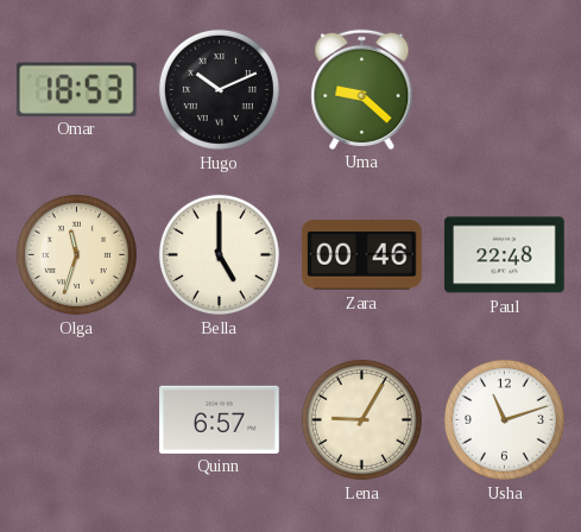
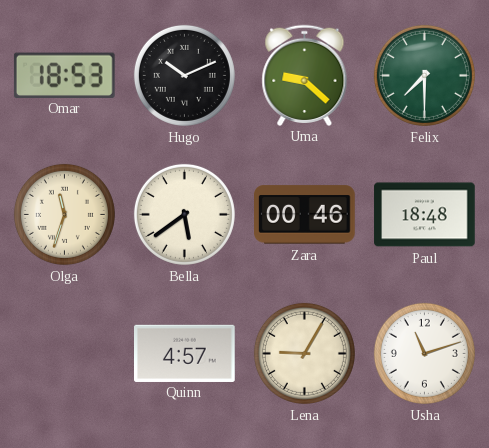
Felix: none -> 7:30 (424, 75)
Bella: 5:00 -> 5:39 (184, 214)
Paul: 22:48 -> 18:48 (425, 215)
Quinn: 6:57 -> 4:57 (185, 353)
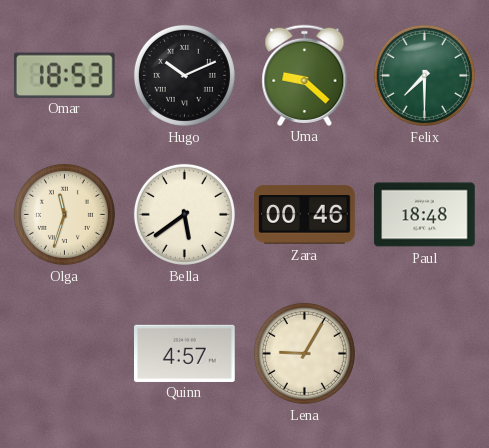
Usha: 11:12 -> none (424, 353)
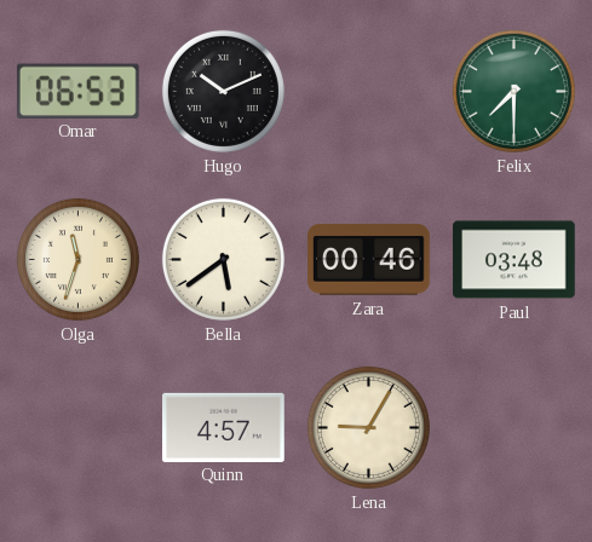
Omar: 18:53 -> 06:53 (77, 91)
Uma: 9:22 -> none (305, 75)
Paul: 18:48 -> 03:48 (515, 260)
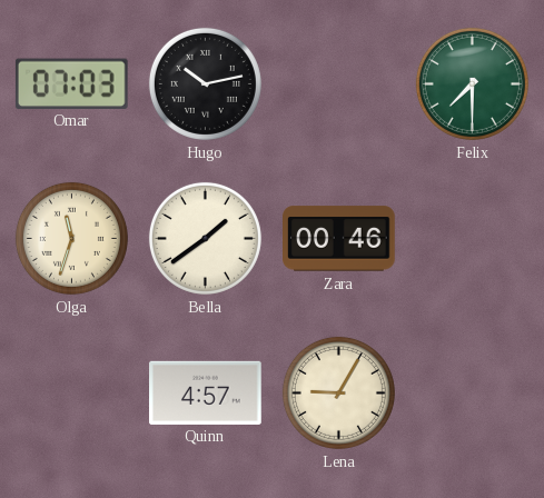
Omar: 06:53 -> 07:03 (71, 83)
Hugo: 10:11 -> 10:13 (205, 83)
Bella: 5:39 -> 1:39 (205, 238)
Paul: 03:48 -> none (515, 260)
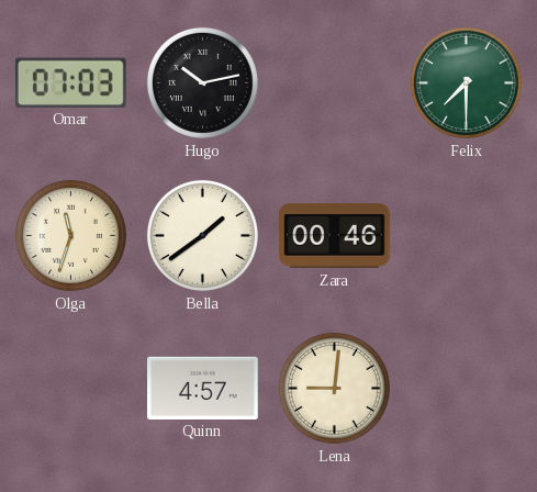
Lena: 9:05 -> 9:01 (334, 388)
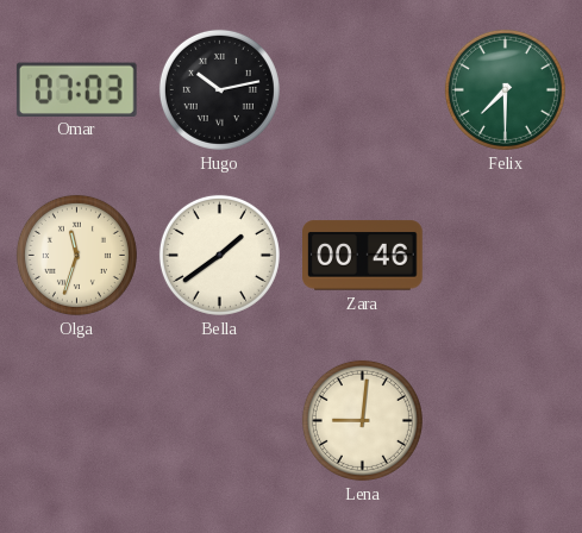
Quinn: 4:57 -> none (203, 388)
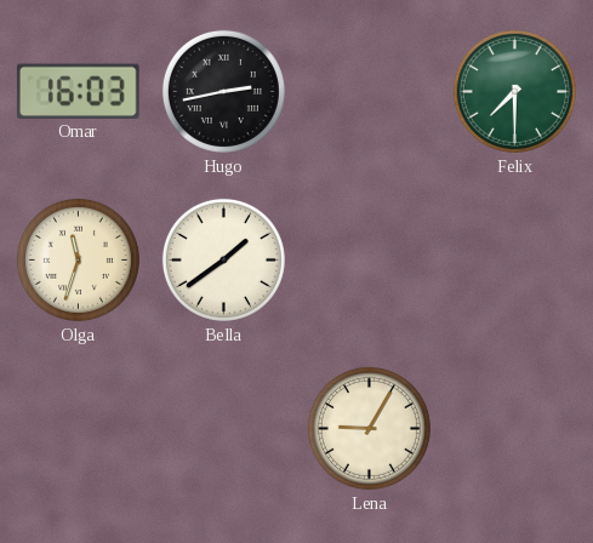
Omar: 07:03 -> 16:03 (78, 91)
Hugo: 10:13 -> 2:43 (223, 91)
Zara: 00:46 -> none (363, 256)
Lena: 9:01 -> 9:05 (369, 428)
